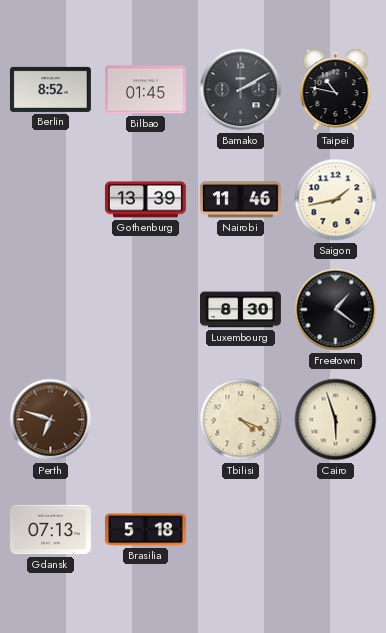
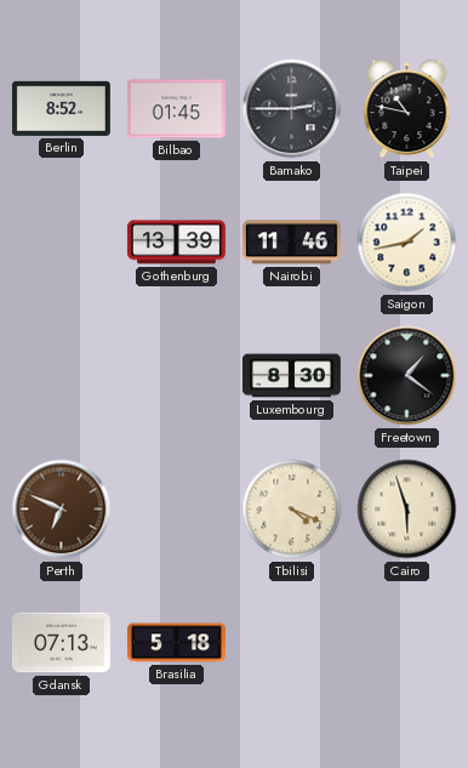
Bamako: 2:10 -> 2:45 (292, 109)
Perth: 6:48 -> 6:49 (62, 510)
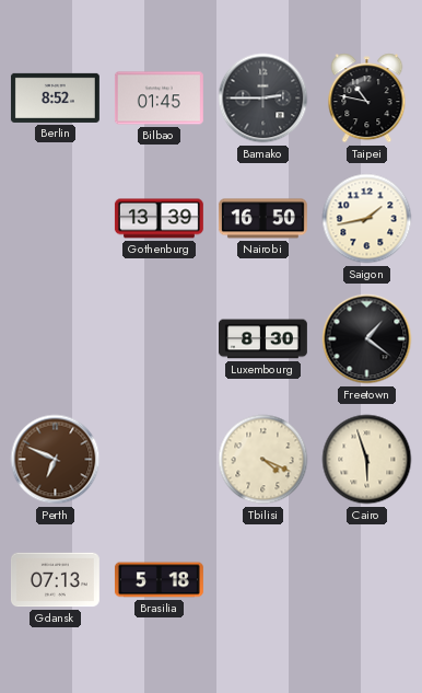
Nairobi: 11:46 -> 16:50 (262, 219)
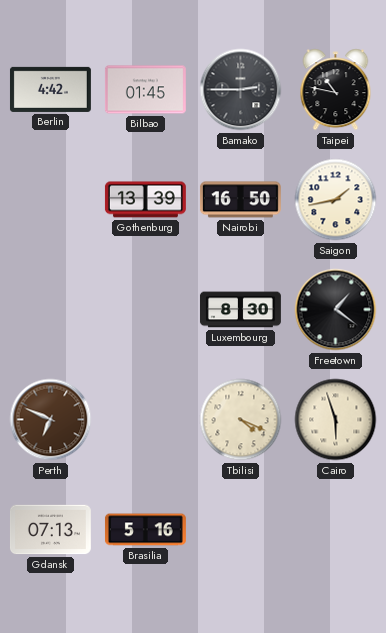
Berlin: 8:52 -> 4:42 (50, 89)
Brasilia: 5:18 -> 5:16 (145, 530)
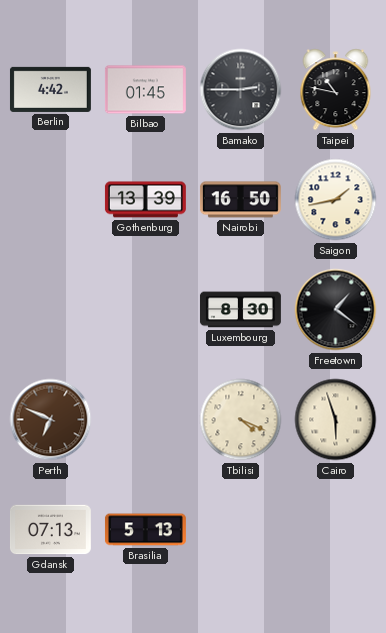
Brasilia: 5:16 -> 5:13 (145, 530)
